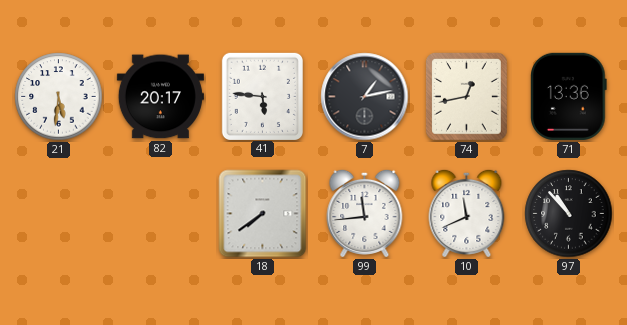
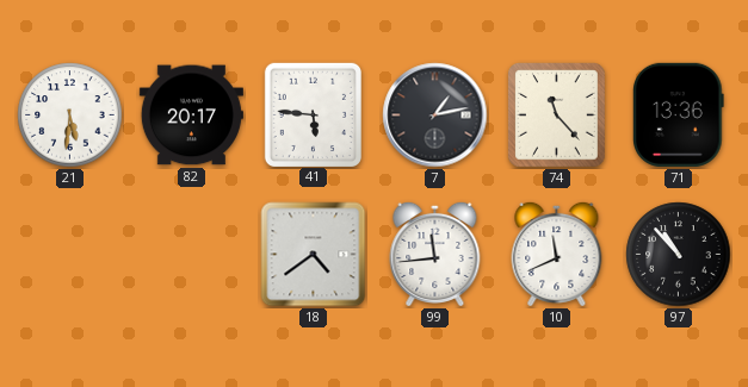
74: 12:43 -> 11:23 (557, 116)
18: 7:39 -> 4:39 (314, 255)
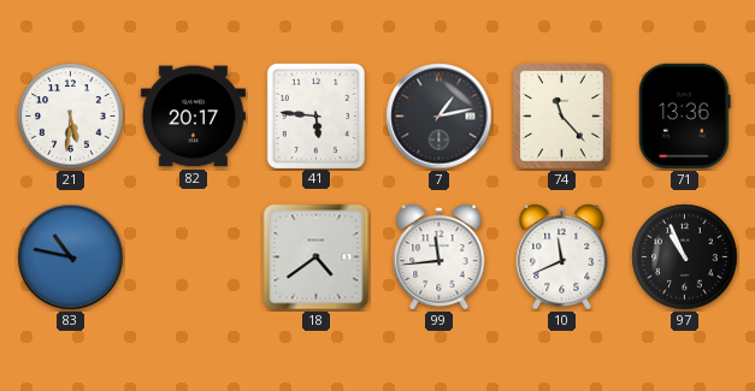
83: none -> 10:47 (71, 257)
97: 10:53 -> 10:56 (685, 257)
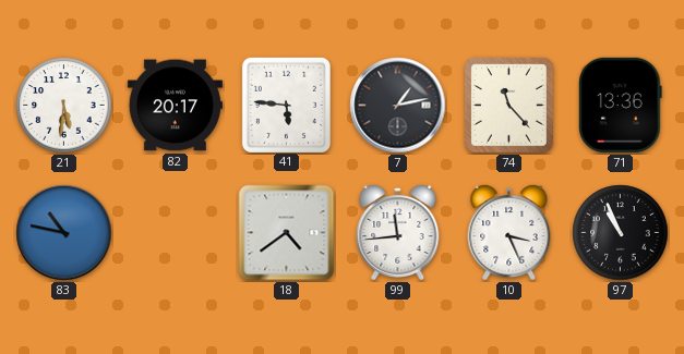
10: 11:41 -> 3:26 (509, 232)
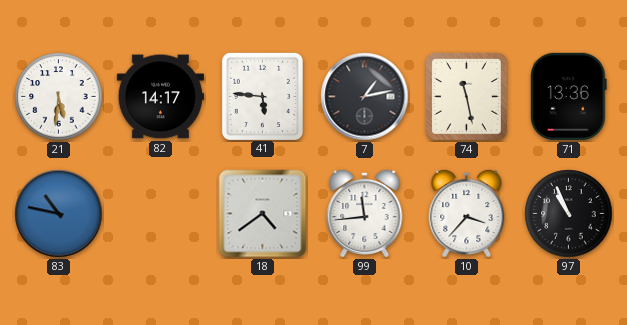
82: 20:17 -> 14:17 (160, 97)
74: 11:23 -> 11:28 (467, 97)
10: 3:26 -> 3:37 (467, 213)
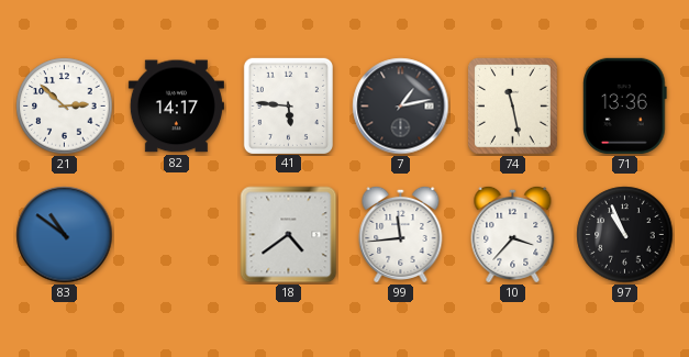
21: 5:31 -> 2:52 (65, 107)
83: 10:47 -> 10:51 (65, 235)
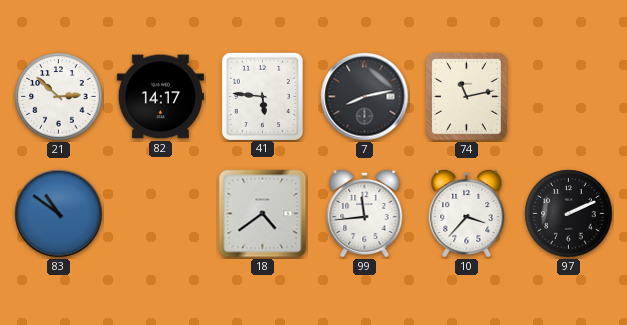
7: 1:13 -> 8:13 (365, 97)
74: 11:28 -> 11:13 (467, 97)
71: 13:36 -> none (625, 105)
97: 10:56 -> 2:11 (569, 214)
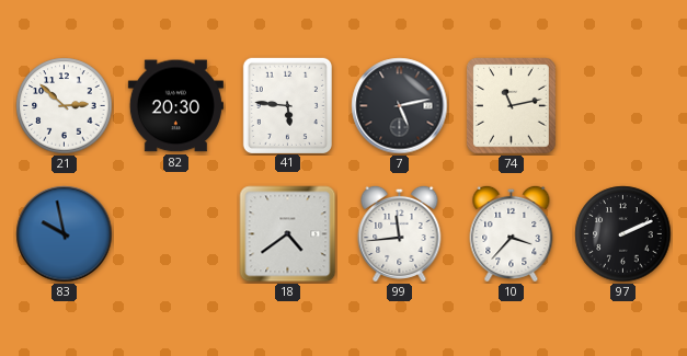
82: 14:17 -> 20:30 (175, 106)
7: 8:13 -> 5:13 (400, 106)
83: 10:51 -> 9:58 (65, 234)
